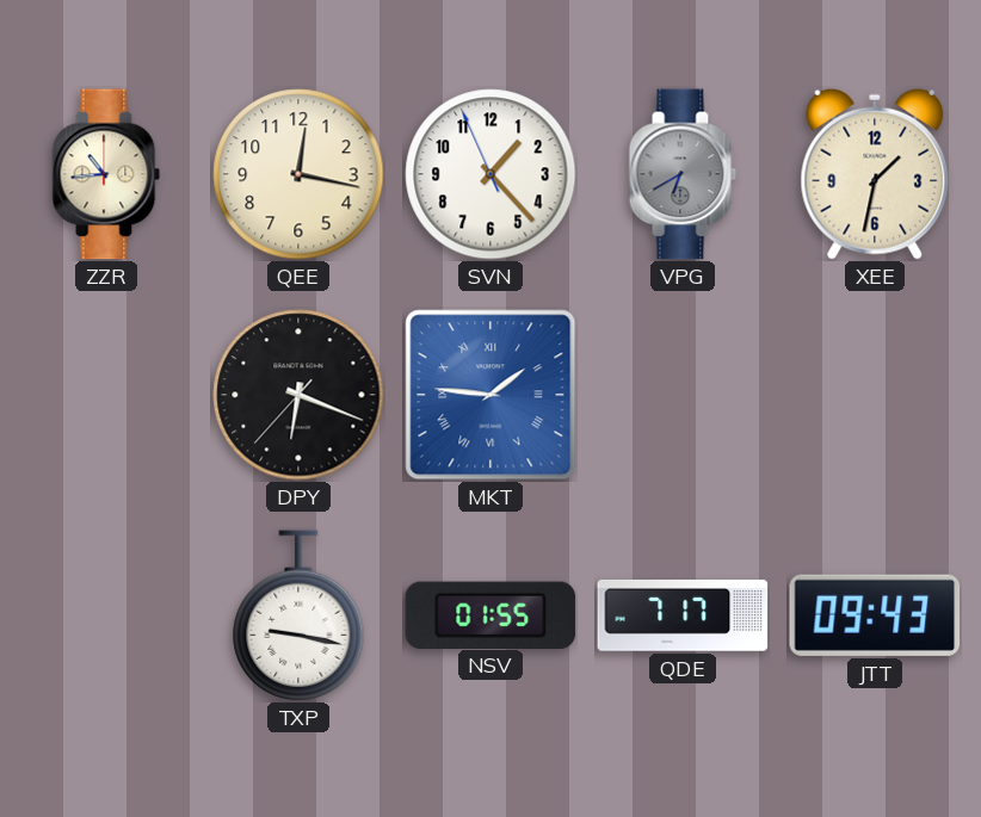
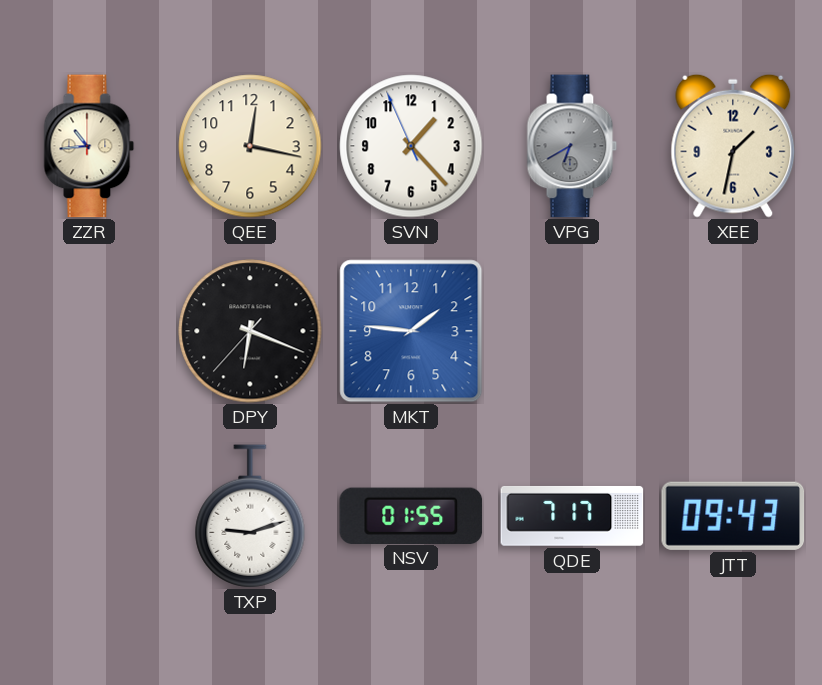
MKT numerals: Roman -> Arabic (411, 331)
TXP: 9:17 -> 9:12 (250, 516)
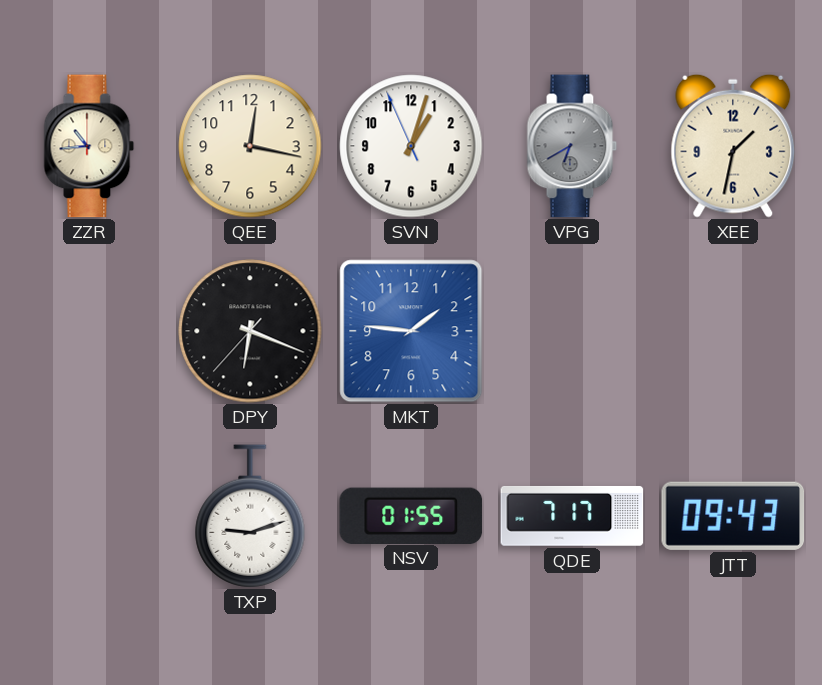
SVN: 1:22 -> 1:02 (411, 146)
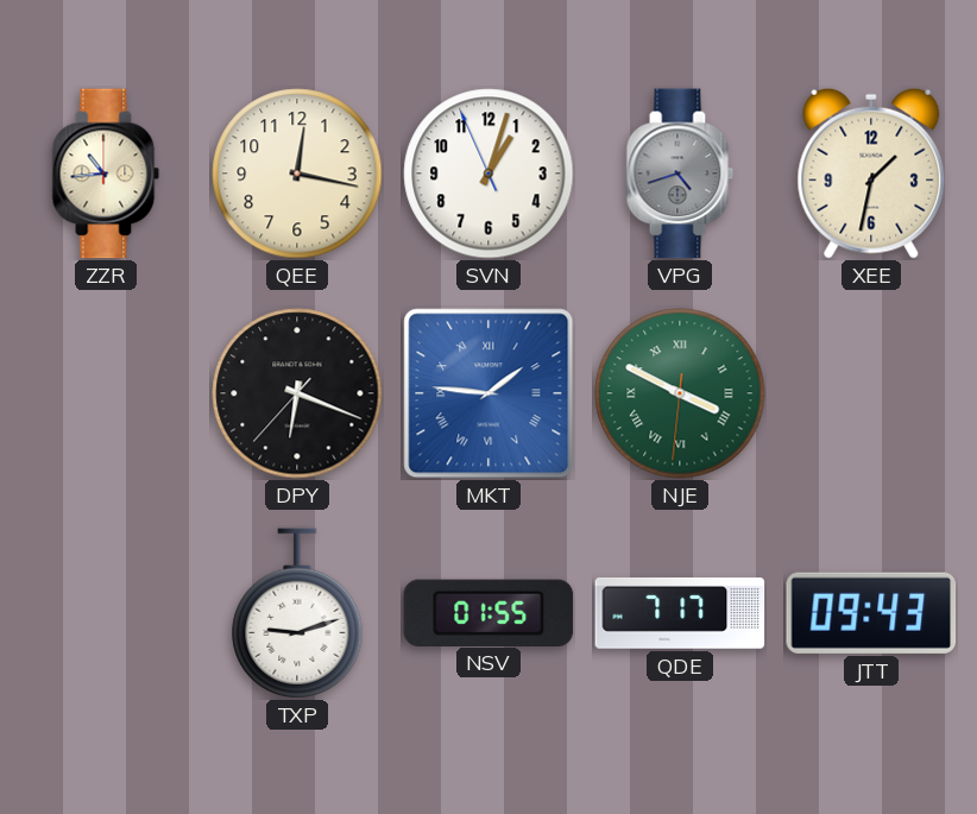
VPG: 6:40 -> 4:42 (680, 173)
MKT numerals: Arabic -> Roman (488, 393)
NJE: none -> 3:49 (680, 393)
